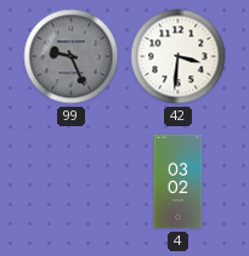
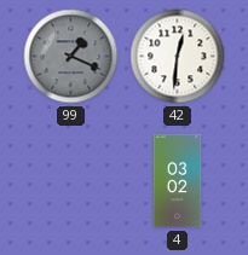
99: 9:26 -> 1:19 (71, 57)
42: 3:31 -> 12:31 (178, 57)
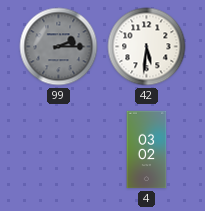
99: 1:19 -> 2:15 (59, 47)
42: 12:31 -> 5:31 (147, 47)
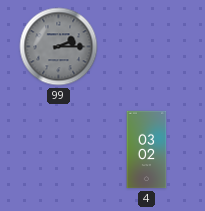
42: 5:31 -> none (147, 47)
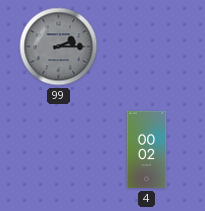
4: 03:02 -> 00:02 (147, 150)
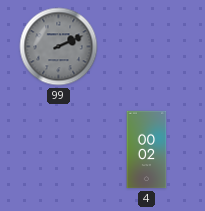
99: 2:15 -> 2:11 (59, 47)
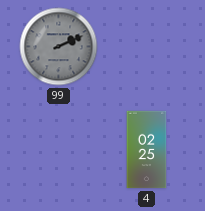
4: 00:02 -> 02:25 (147, 150)
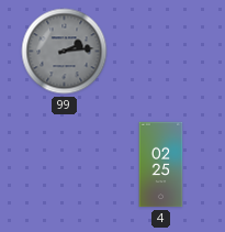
99: 2:11 -> 2:14 (65, 52)
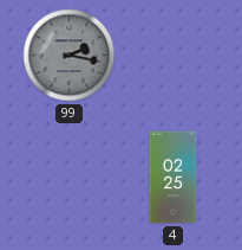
99: 2:14 -> 2:17 (70, 56)
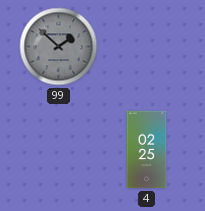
99: 2:17 -> 1:52 (59, 47)
